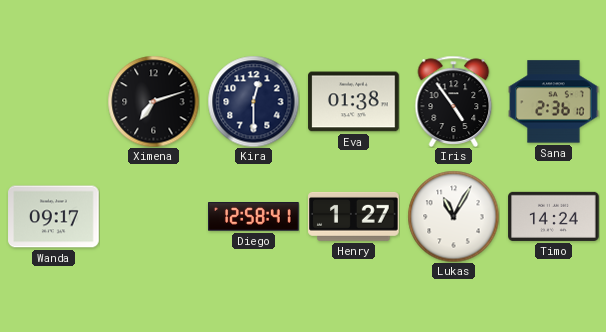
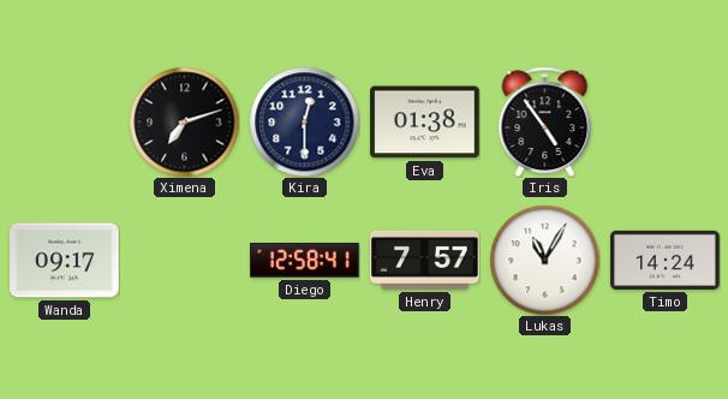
Sana: 2:36 -> none (554, 102)
Henry: 1:27 -> 7:57 (425, 260)
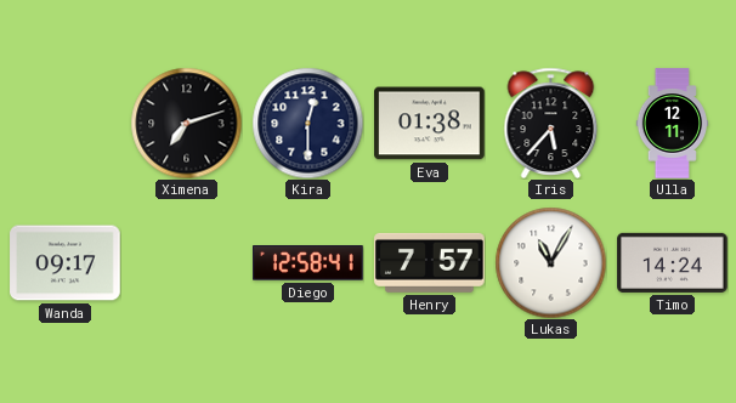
Iris: 4:54 -> 5:37 (551, 123)
Ulla: none -> 12:11 (673, 124)
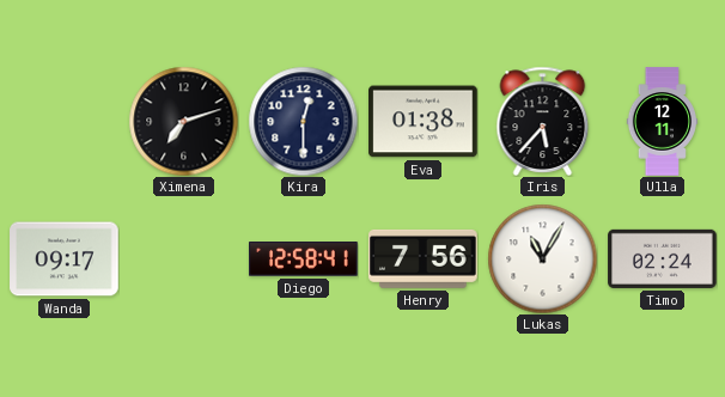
Henry: 7:57 -> 7:56 (424, 258)
Timo: 14:24 -> 02:24 (663, 258)
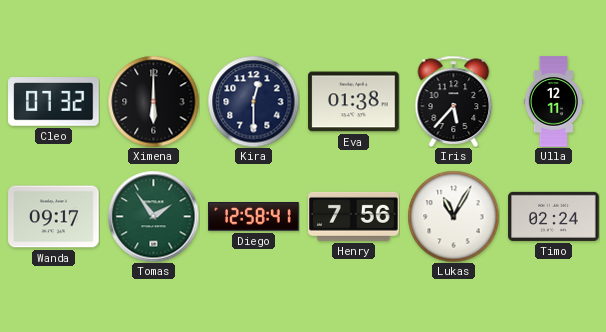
Cleo: none -> 07:32 (54, 102)
Ximena: 7:12 -> 6:00 (153, 101)
Tomas: none -> 1:54 (153, 216)
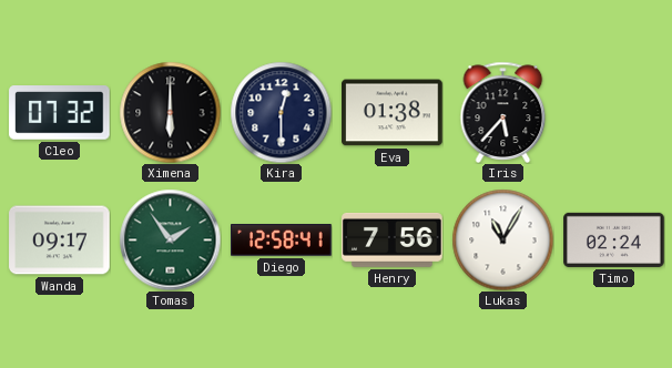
Ulla: 12:11 -> none (554, 102)
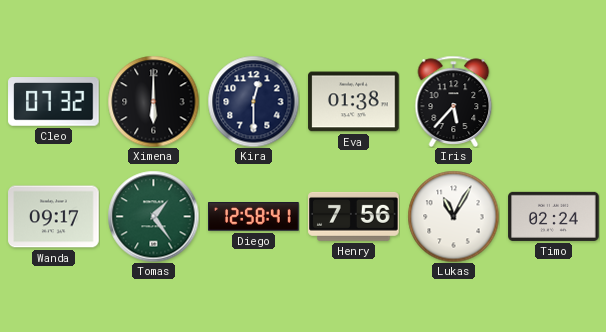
Tomas: 1:54 -> 1:24 (153, 216)
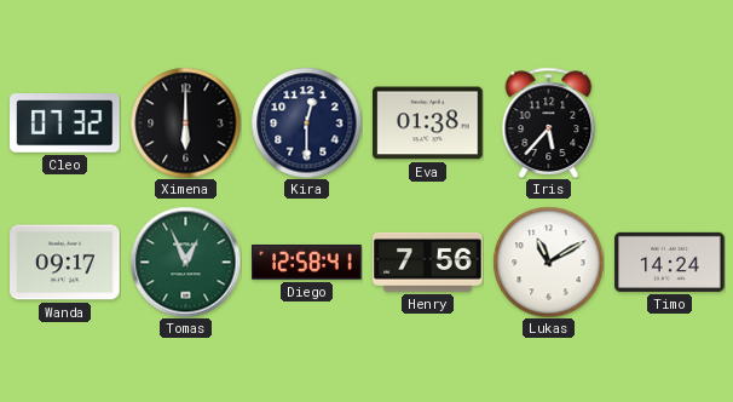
Tomas: 1:24 -> 12:56 (185, 262)
Lukas: 11:05 -> 11:10 (548, 262)
Timo: 02:24 -> 14:24 (670, 262)
